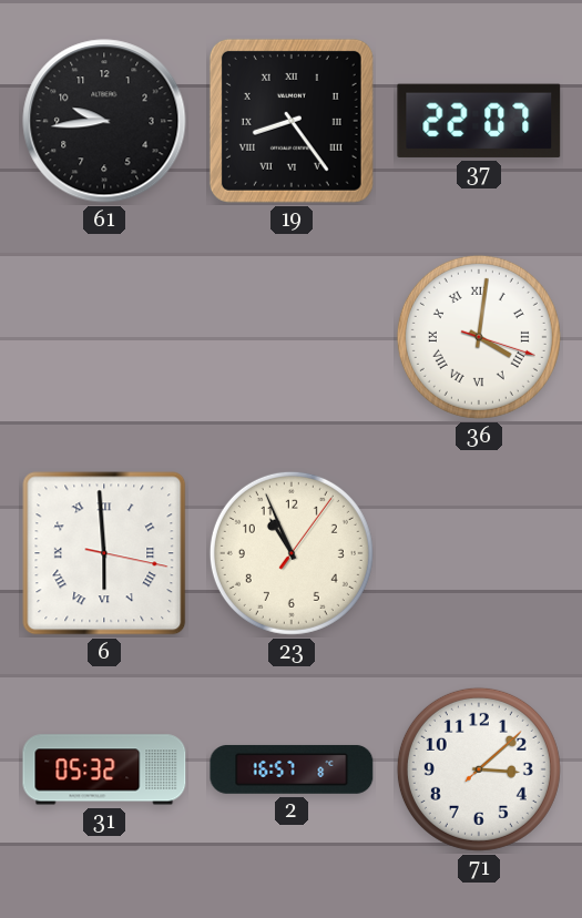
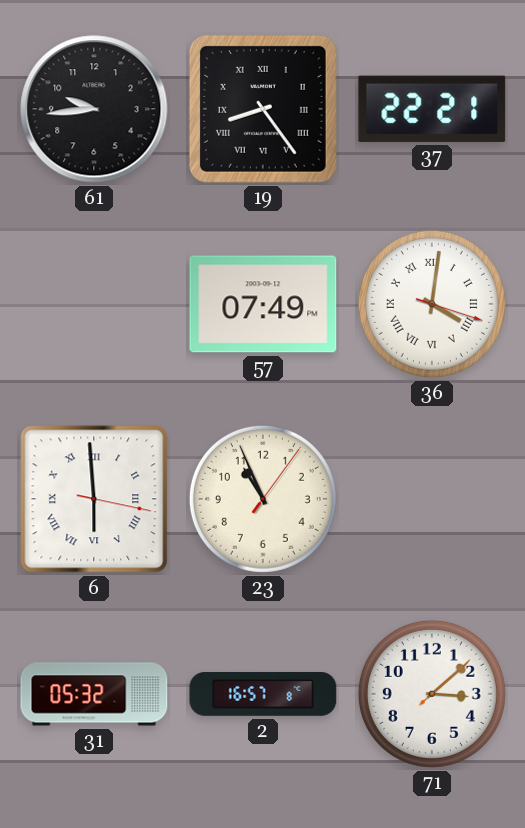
37: 22:07 -> 22:21 (432, 109)
57: none -> 07:49 (263, 304)
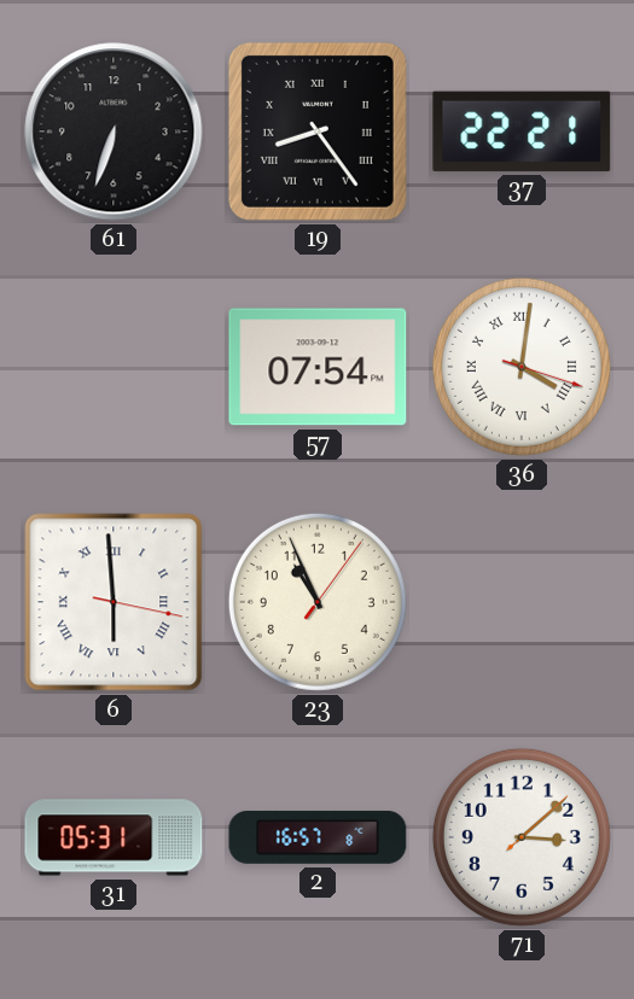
61: 9:44 -> 6:33 (114, 132)
57: 07:49 -> 07:54 (318, 367)
31: 05:32 -> 05:31 (114, 837)
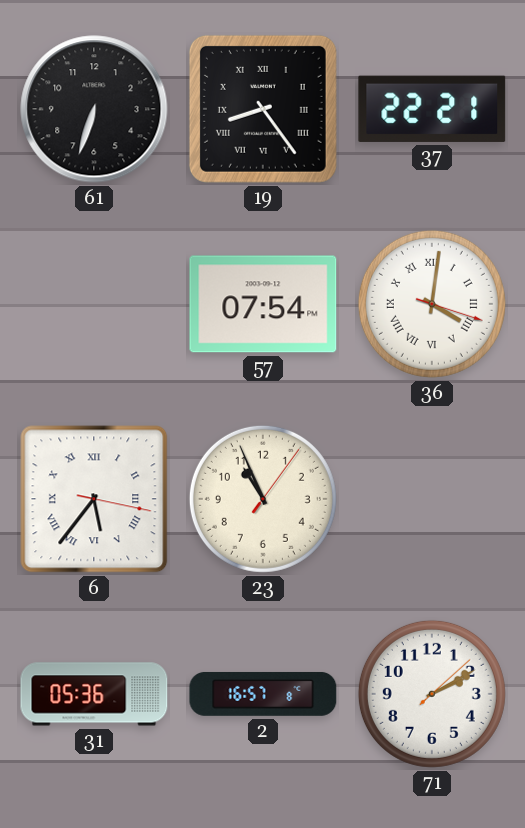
6: 5:59 -> 5:36 (94, 499)
31: 05:31 -> 05:36 (94, 694)
71: 3:08 -> 2:10 (432, 694)
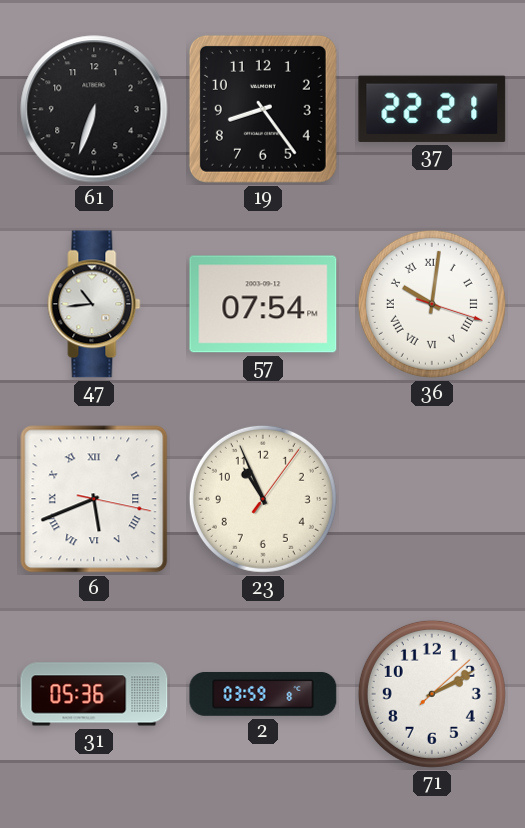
19 numerals: Roman -> Arabic (263, 109)
47: none -> 10:44 (94, 304)
36: 4:01 -> 10:01 (432, 304)
6: 5:36 -> 5:41 (94, 499)
2: 16:57 -> 03:59 (263, 694)
